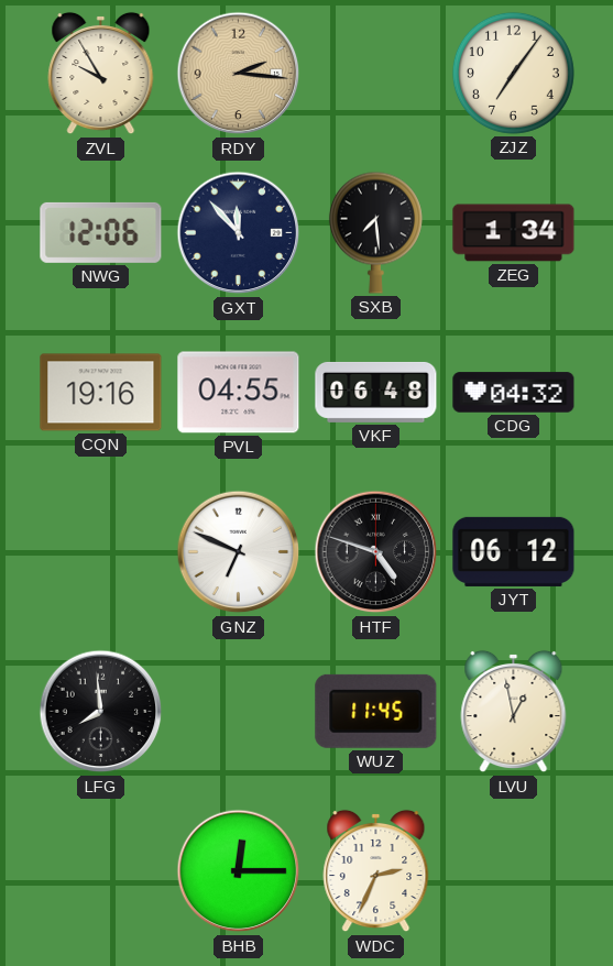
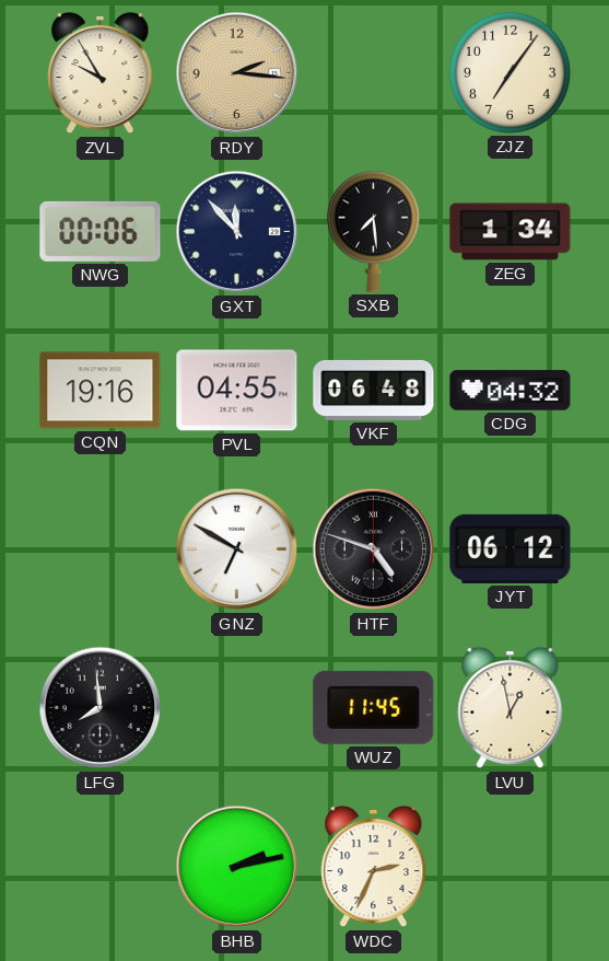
NWG: 12:06 -> 00:06 (101, 231)
GNZ: 6:49 -> 6:50 (237, 549)
BHB: 12:15 -> 2:13 (237, 867)
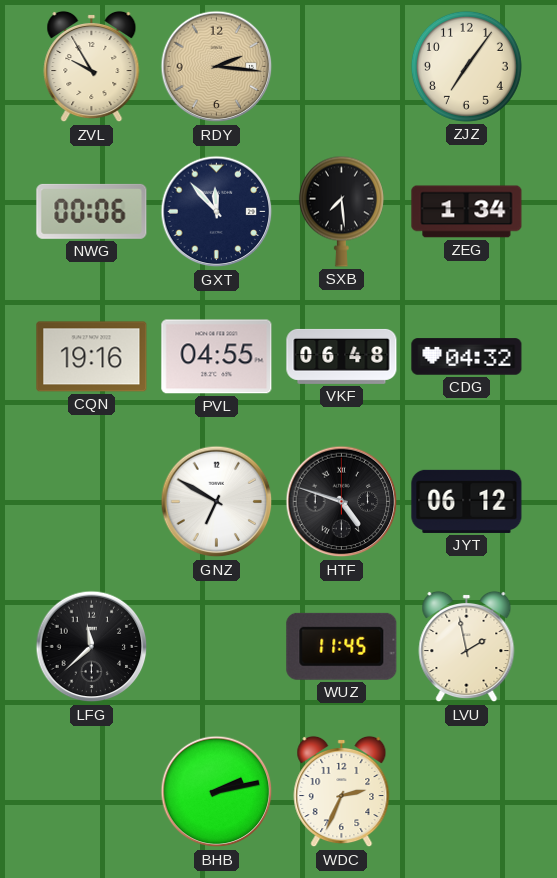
LFG: 7:59 -> 11:38 (92, 647)
LVU: 12:58 -> 1:58 (467, 647)
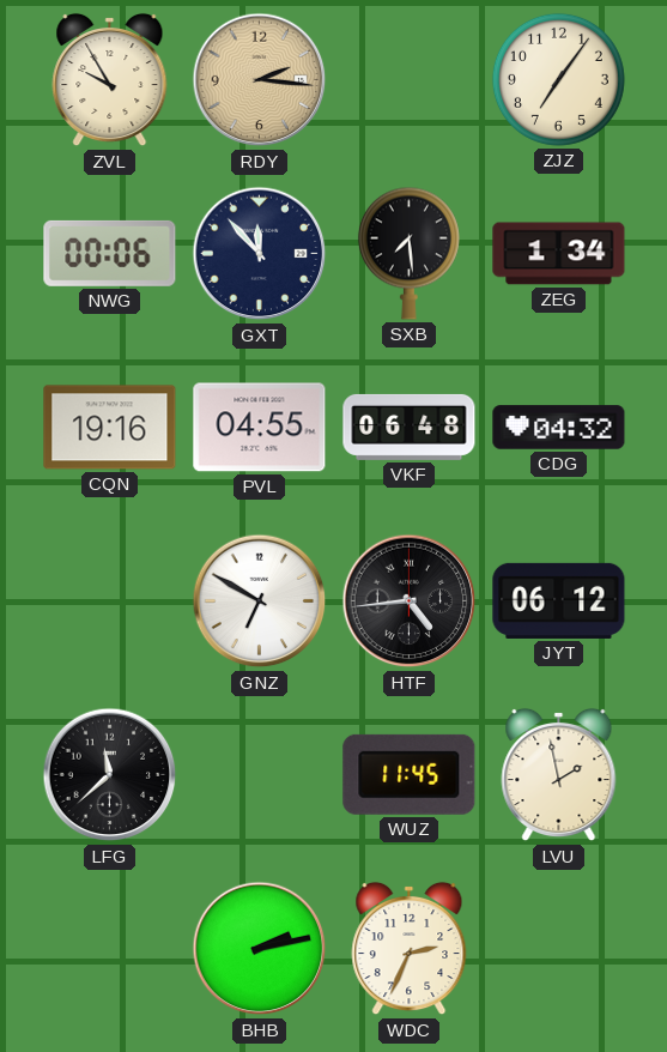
HTF: 4:48 -> 4:44 (410, 601)
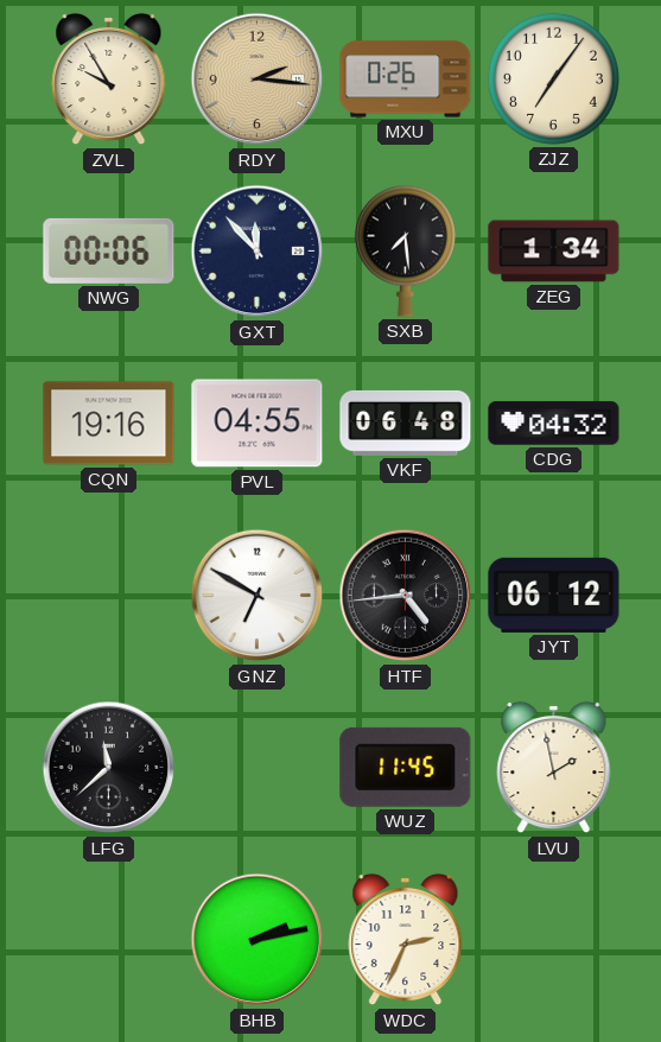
MXU: none -> 0:26 (406, 80)
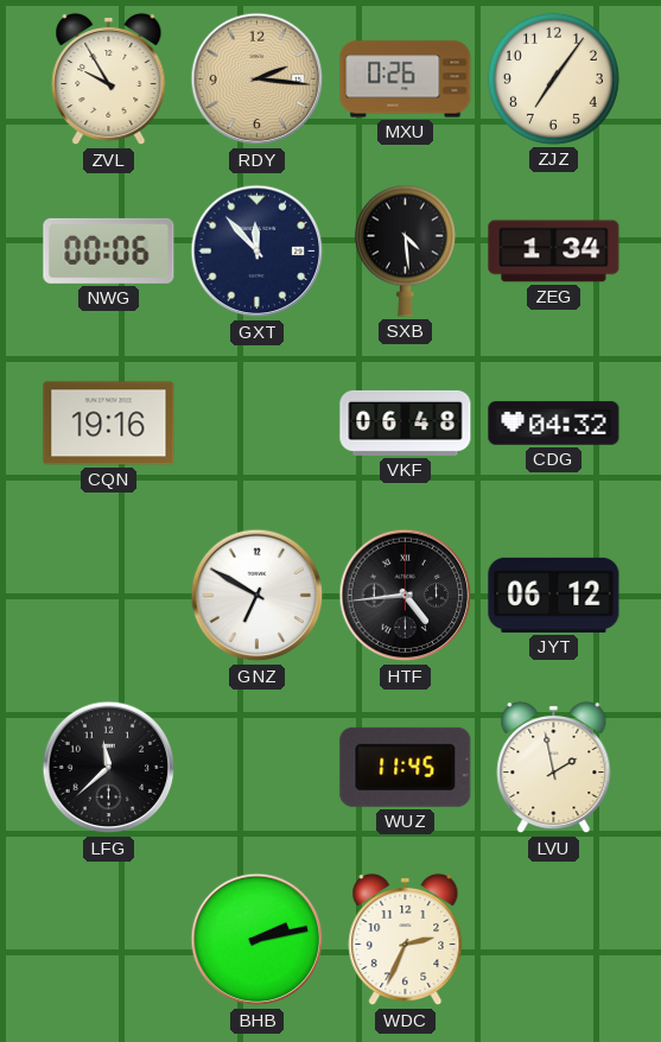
SXB: 7:29 -> 4:29 (405, 250)
PVL: 04:55 -> none (258, 424)
